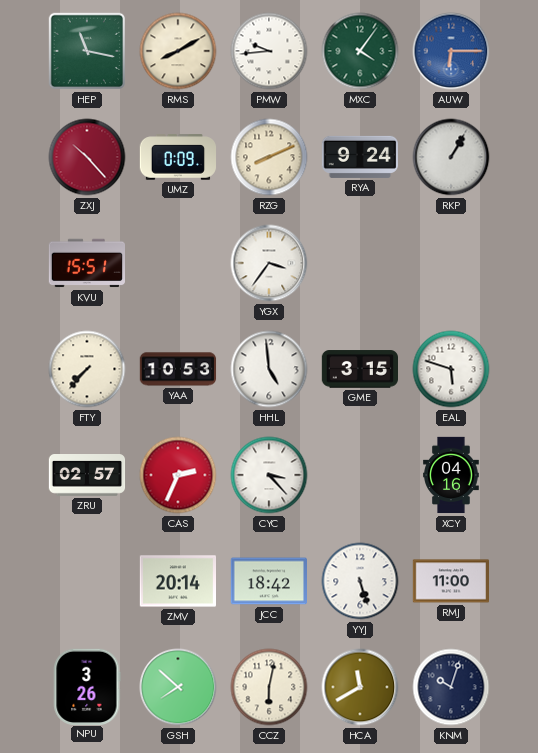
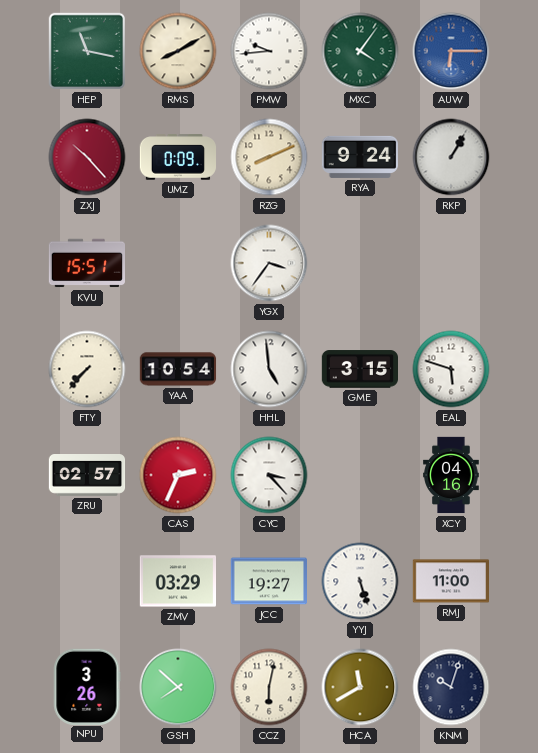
YAA: 10:53 -> 10:54 (178, 369)
ZMV: 20:14 -> 03:29 (177, 581)
JCC: 18:42 -> 19:27 (269, 581)
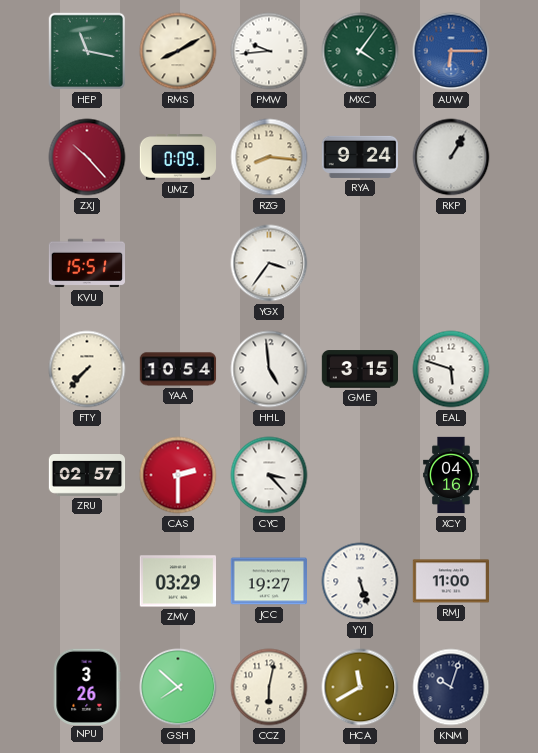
RZG: 8:11 -> 8:16 (269, 157)
CAS: 2:34 -> 2:30 (178, 475)
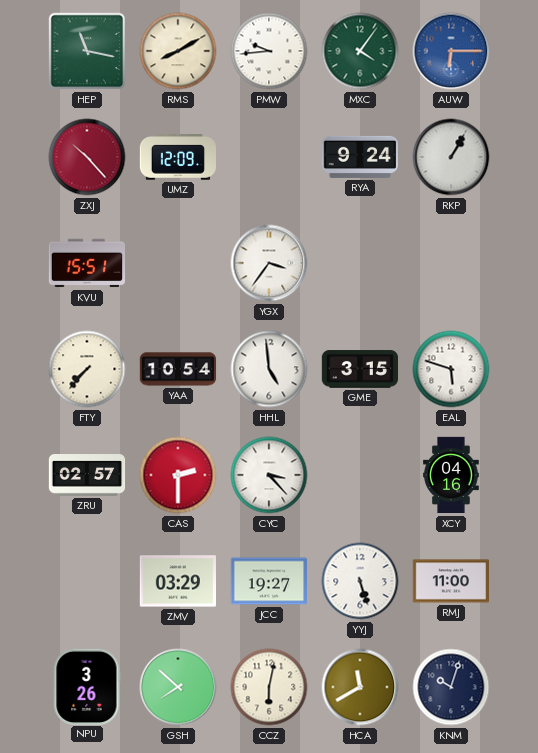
UMZ: 0:09 -> 12:09 (178, 157)
RZG: 8:16 -> none (269, 157)
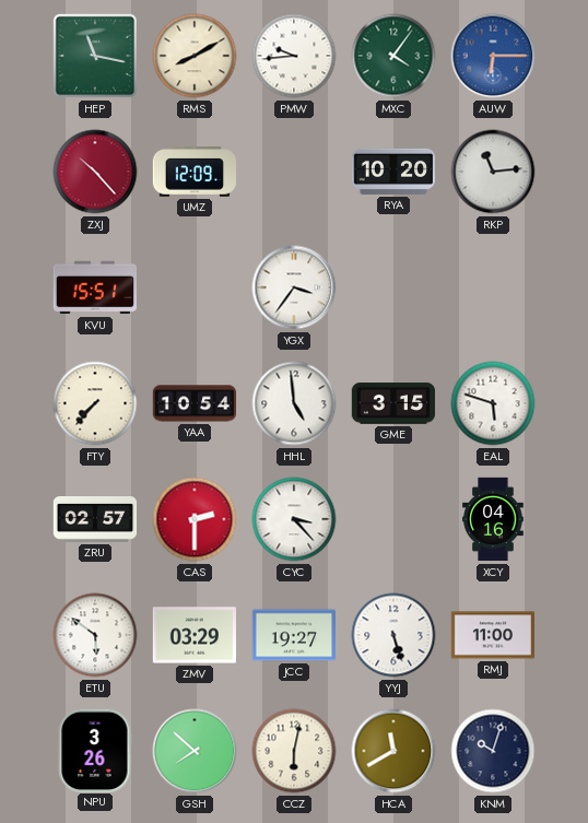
RYA: 9:24 -> 10:20 (392, 172)
RKP: 1:05 -> 11:14 (493, 172)
ETU: none -> 5:51 (95, 635)
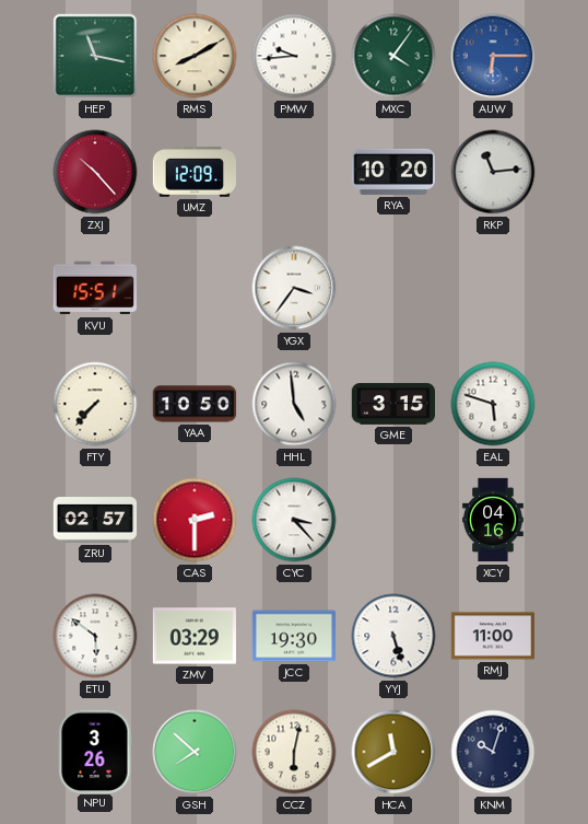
YAA: 10:54 -> 10:50 (195, 404)
JCC: 19:27 -> 19:30 (294, 636)
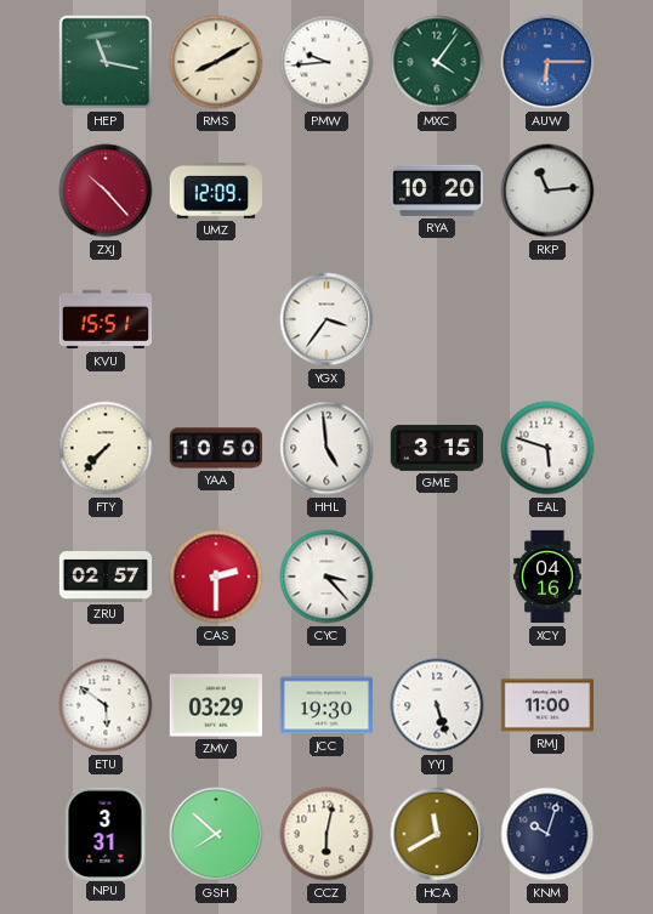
NPU: 3:26 -> 3:31 (106, 833)
